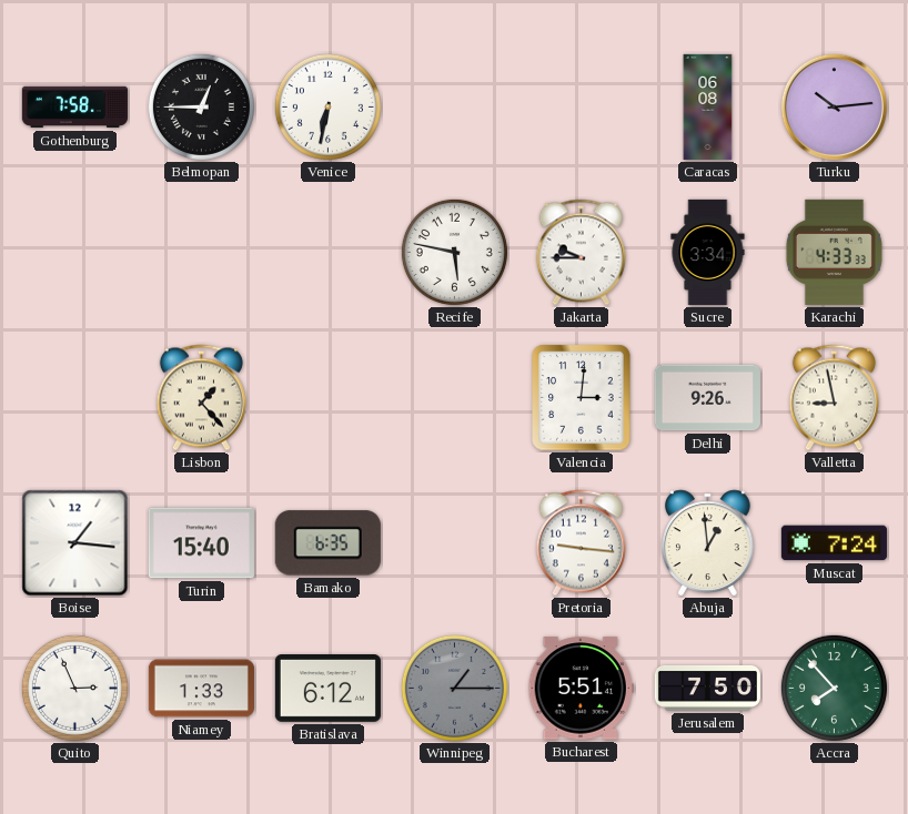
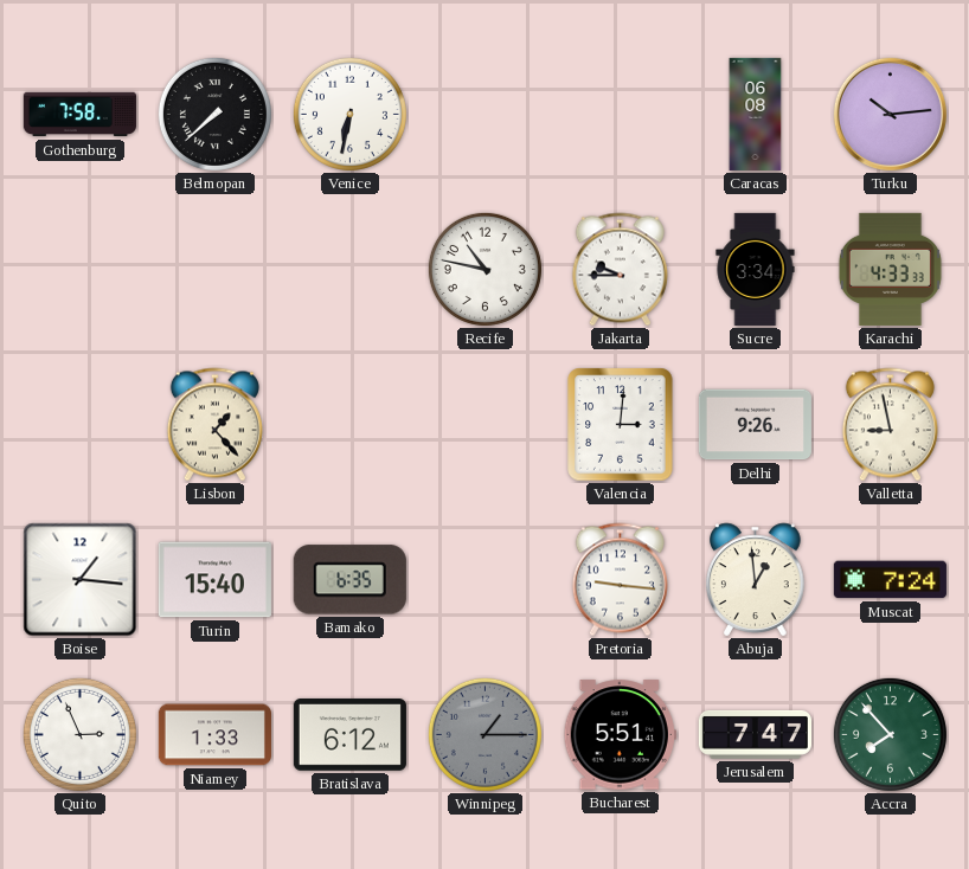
Belmopan: 12:45 -> 7:38 (214, 114)
Recife: 5:47 -> 10:47 (484, 269)
Jerusalem: 7:50 -> 7:47 (755, 734)
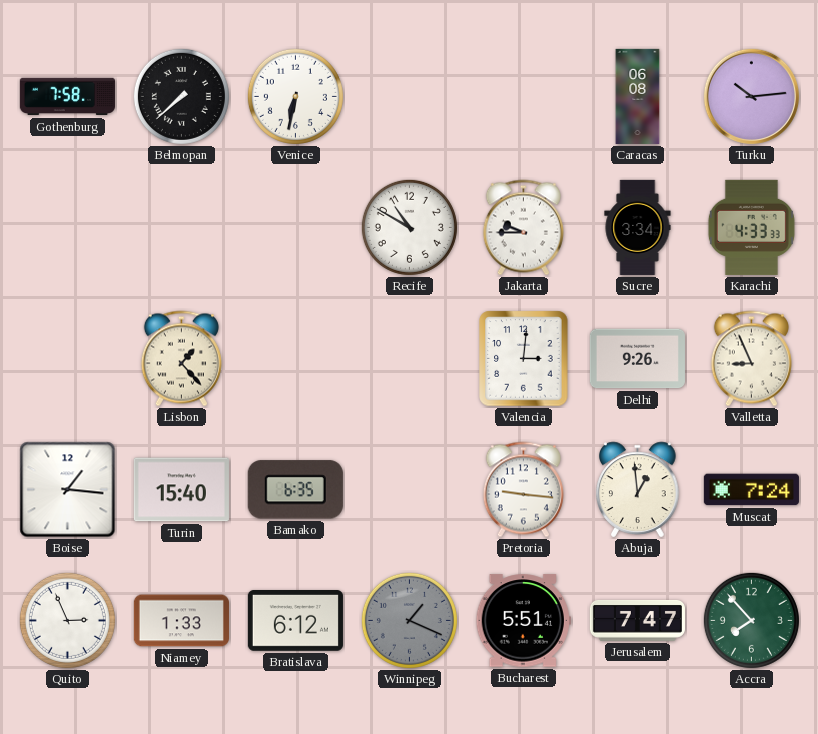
Recife: 10:47 -> 10:50 (409, 227)
Valletta: 8:58 -> 8:56 (751, 359)
Winnipeg: 1:15 -> 1:19 (409, 620)
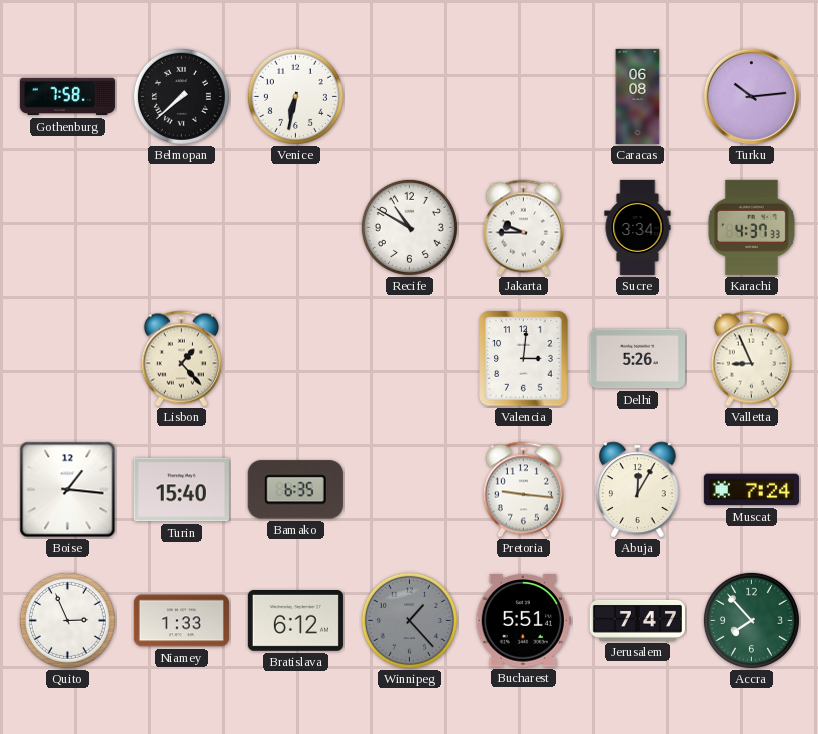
Karachi: 4:33 -> 4:37 (751, 227)
Delhi: 9:26 -> 5:26 (637, 359)
Abuja: 12:59 -> 12:05 (638, 490)
Winnipeg: 1:19 -> 1:23 (409, 620)
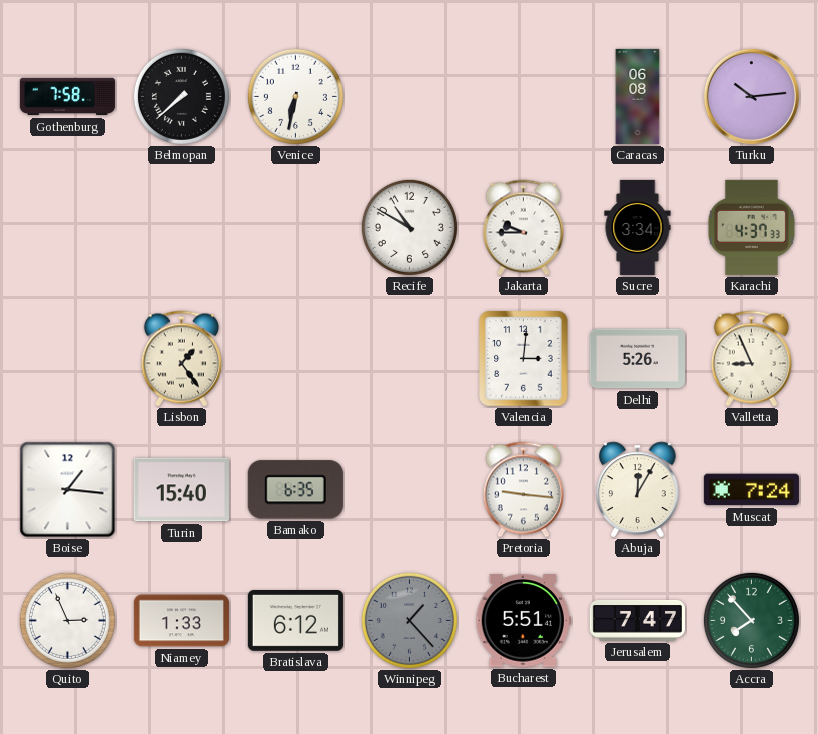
Lisbon: 1:23 -> 1:24 (181, 359)
